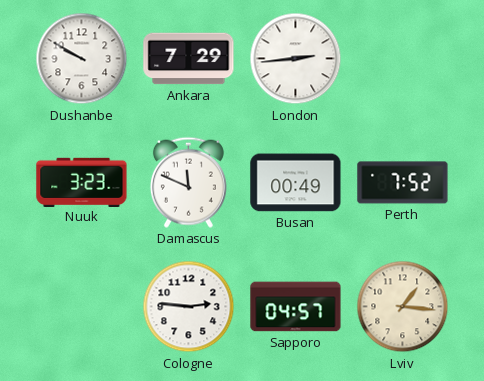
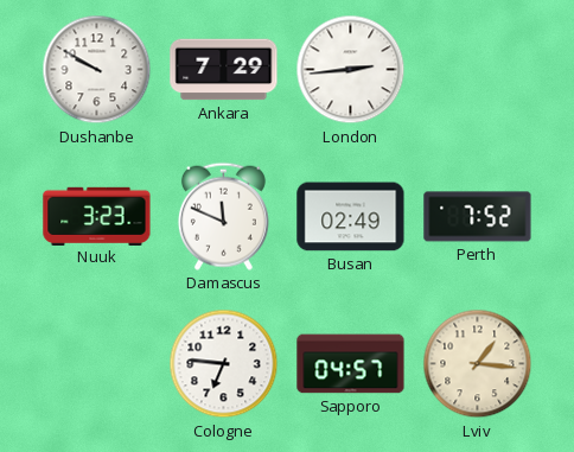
Busan: 00:49 -> 02:49 (351, 217)
Cologne: 2:46 -> 6:46 (224, 364)
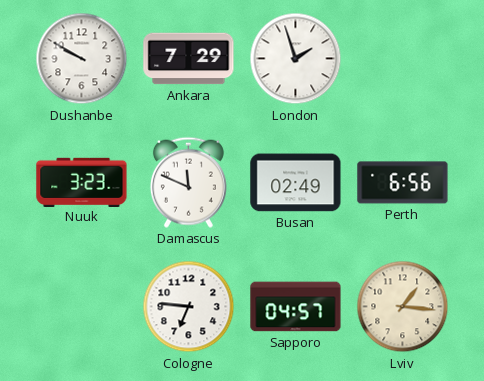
London: 2:44 -> 1:57 (296, 59)
Perth: 7:52 -> 6:56 (403, 183)
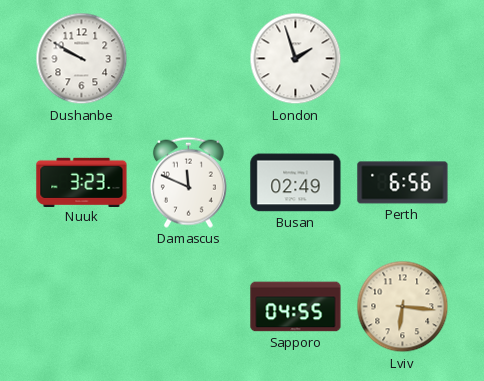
Ankara: 7:29 -> none (189, 59)
Cologne: 6:46 -> none (189, 307)
Sapporo: 04:57 -> 04:55 (296, 307)
Lviv: 1:16 -> 6:16 (403, 307)
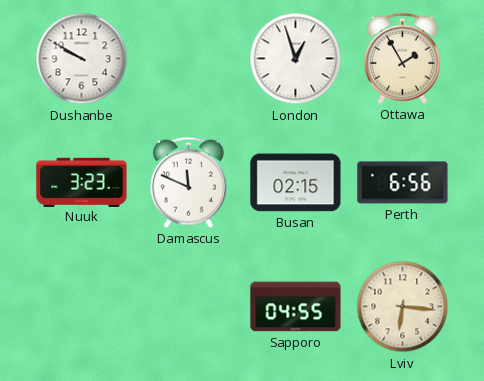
London: 1:57 -> 12:57 (296, 59)
Ottawa: none -> 1:55 (402, 58)
Busan: 02:49 -> 02:15 (296, 183)
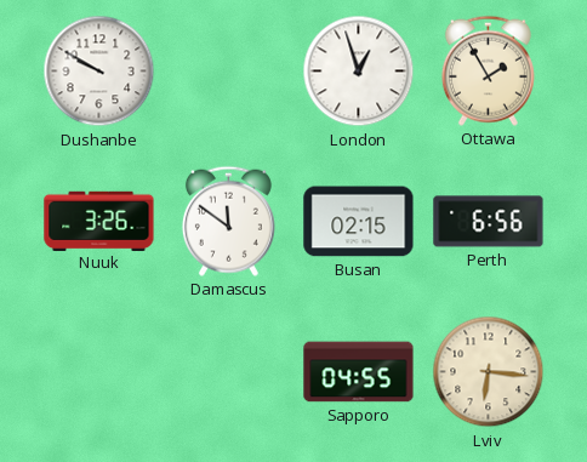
Nuuk: 3:23 -> 3:26 (99, 221)
Damascus: 11:49 -> 11:51 (228, 221)
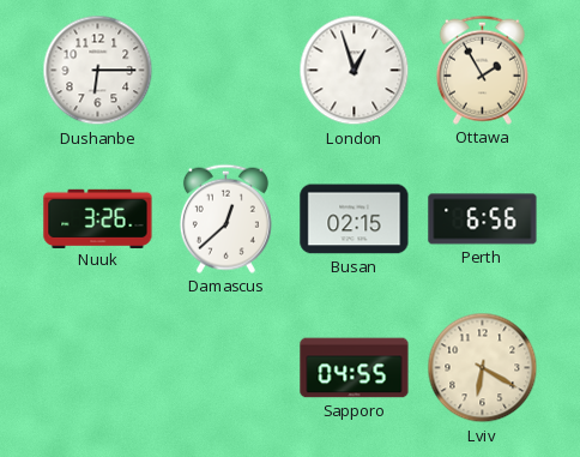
Dushanbe: 9:50 -> 6:15 (98, 71)
Damascus: 11:51 -> 12:38 (225, 218)
Lviv: 6:16 -> 6:20 (483, 368)
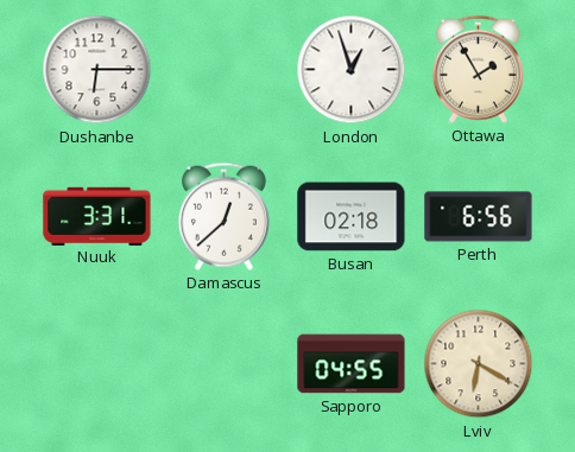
Nuuk: 3:26 -> 3:31 (97, 216)
Busan: 02:15 -> 02:18 (352, 217)
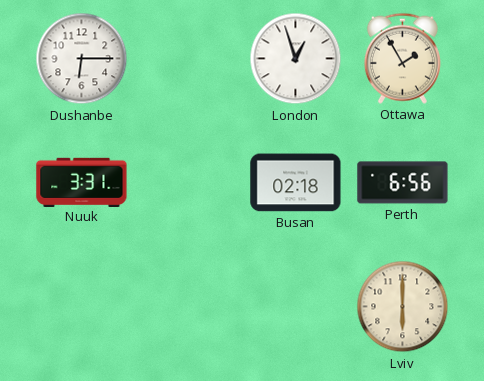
Damascus: 12:38 -> none (223, 216)
Sapporo: 04:55 -> none (352, 364)
Lviv: 6:20 -> 6:00 (403, 307)
